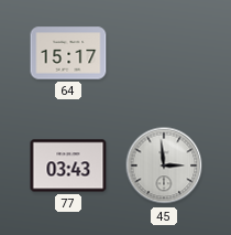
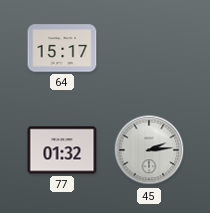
77: 03:43 -> 01:32 (62, 150)
45: 2:59 -> 2:14 (149, 150)
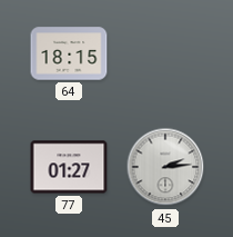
64: 15:17 -> 18:15 (69, 53)
77: 01:32 -> 01:27 (69, 167)
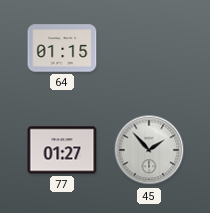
64: 18:15 -> 01:15 (62, 48)
45: 2:14 -> 1:53 (149, 150)
